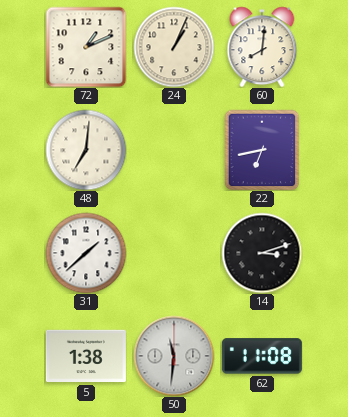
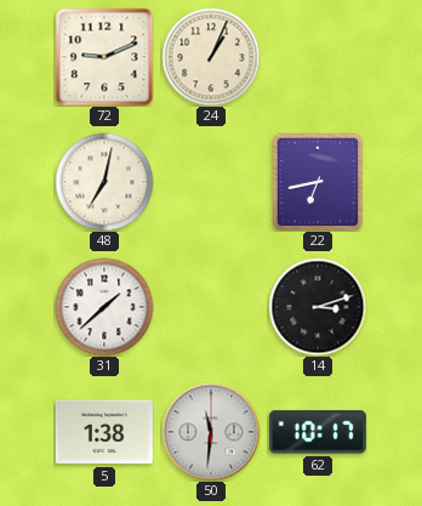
72: 1:11 -> 9:11 (104, 57)
60: 8:01 -> none (262, 47)
48: 7:01 -> 7:02 (104, 182)
62: 11:08 -> 10:17 (318, 432)
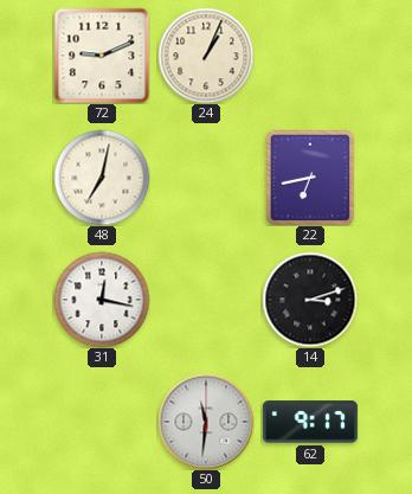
31: 1:38 -> 12:17 (102, 300)
5: 1:38 -> none (104, 432)
62: 10:17 -> 9:17 (310, 422)
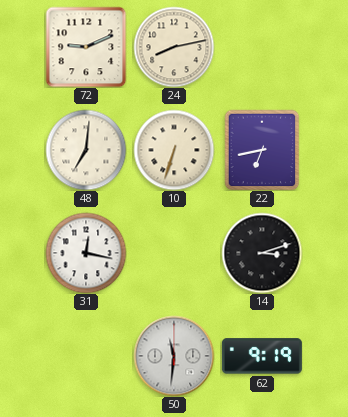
24: 1:04 -> 8:13 (174, 47)
48: 7:02 -> 7:01 (86, 150)
10: none -> 6:33 (174, 150)
62: 9:17 -> 9:19 (262, 356)
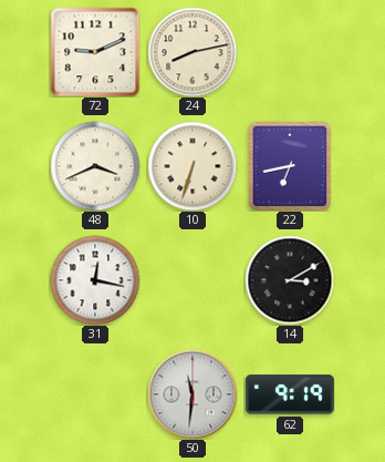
48: 7:01 -> 3:41 (95, 166)
14: 3:12 -> 3:10 (290, 280)
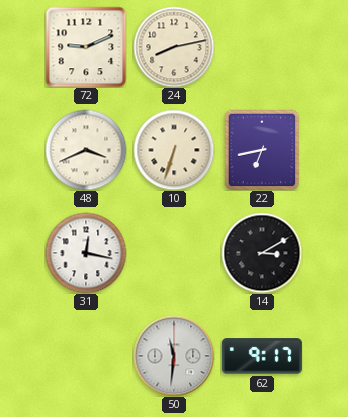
62: 9:19 -> 9:17 (262, 356)
